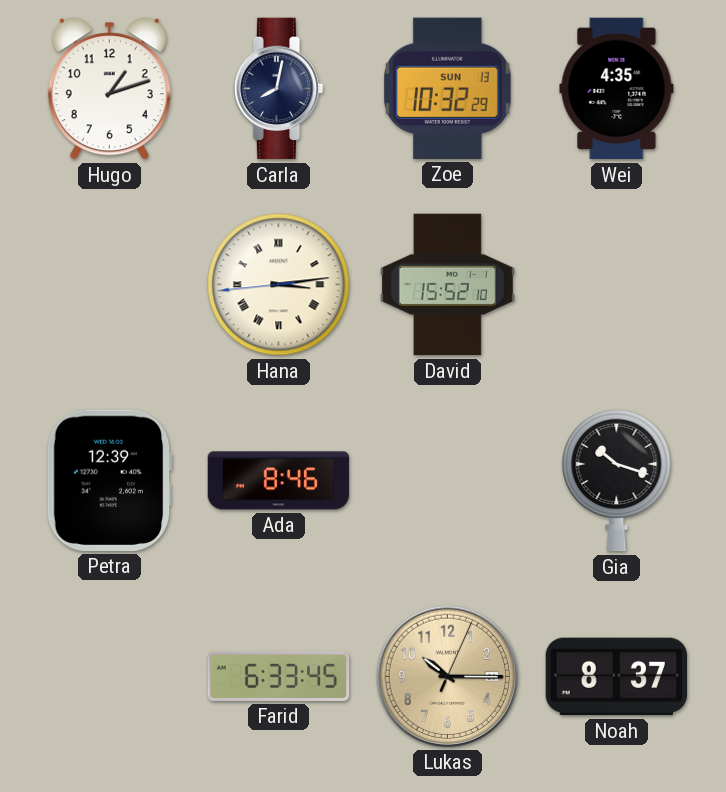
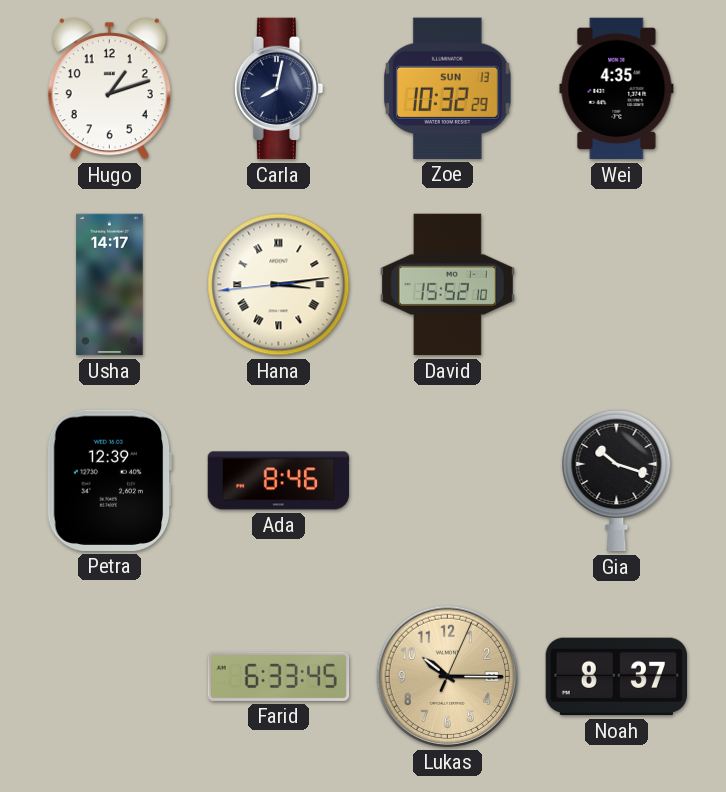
Usha: none -> 14:17 (110, 285)
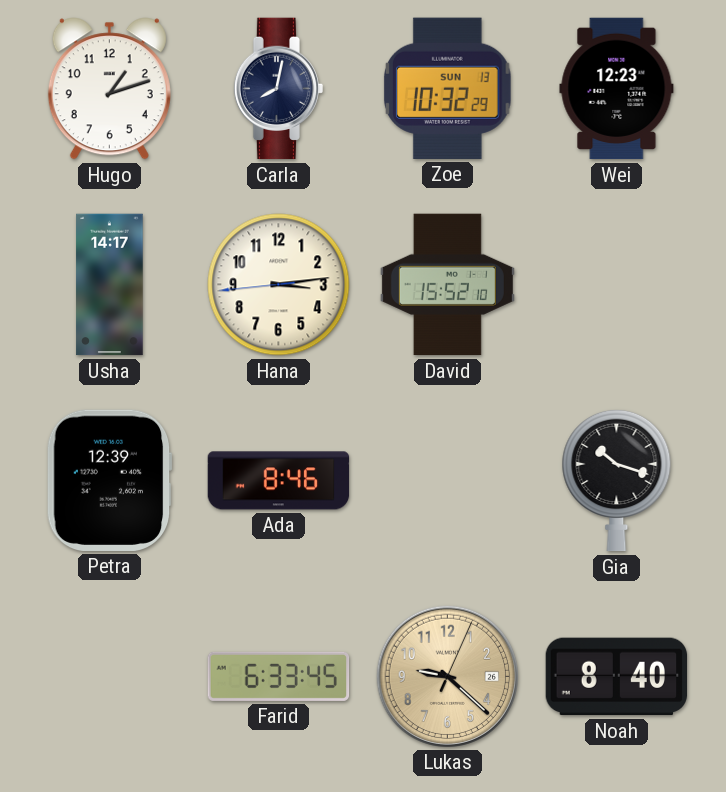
Wei: 4:35 -> 12:23 (617, 89)
Hana numerals: Roman -> Arabic (279, 285)
Lukas: 10:15 -> 9:22 (447, 676)
Noah: 8:37 -> 8:40 (617, 677)
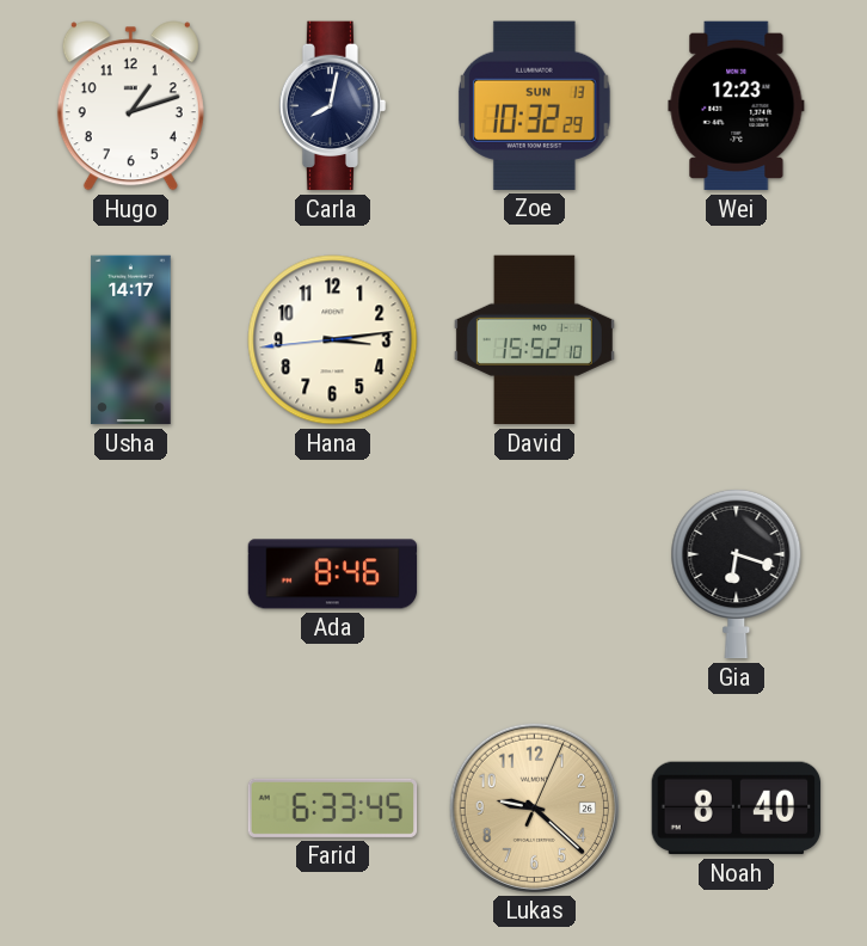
Petra: 12:39 -> none (109, 480)
Gia: 10:18 -> 6:18 (737, 573)
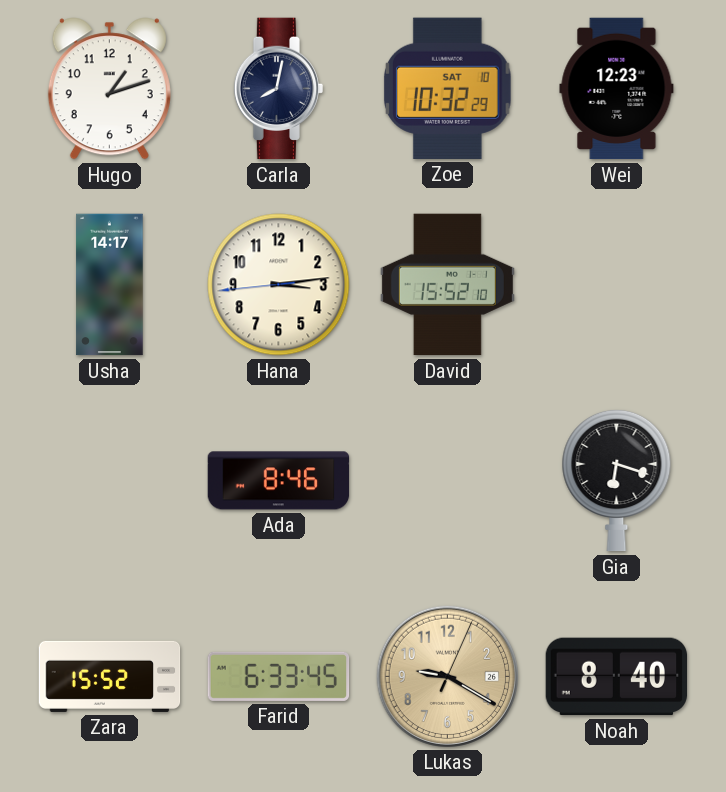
Zoe date: SUN 13 -> SAT 10 (447, 88)
Zara: none -> 15:52 (110, 676)
Lukas: 9:22 -> 9:20 (447, 676)
